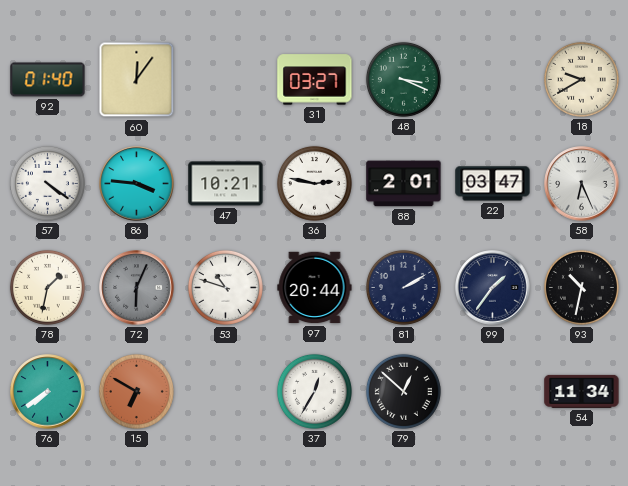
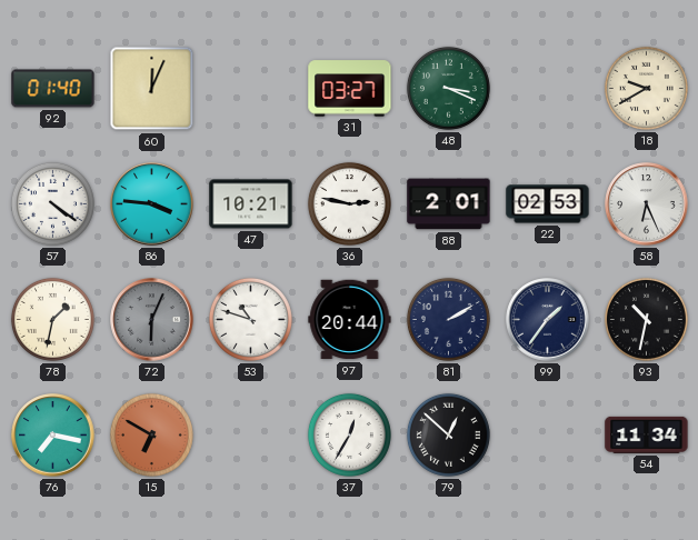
60: 12:06 -> 12:04 (152, 89)
22: 03:47 -> 02:53 (548, 204)
76: 7:39 -> 7:17 (53, 436)
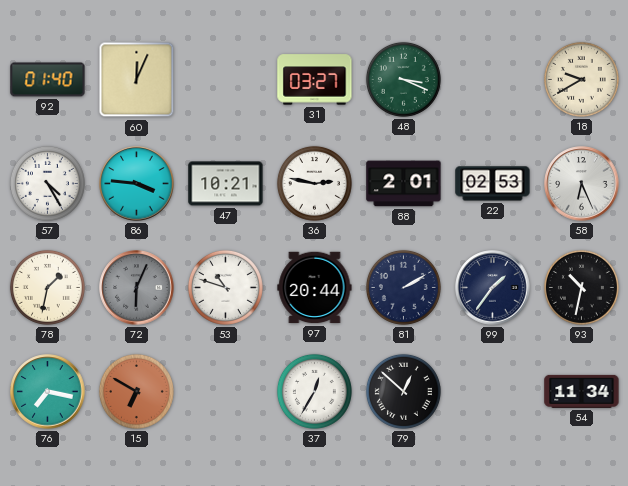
57: 4:21 -> 4:25 (47, 183)
